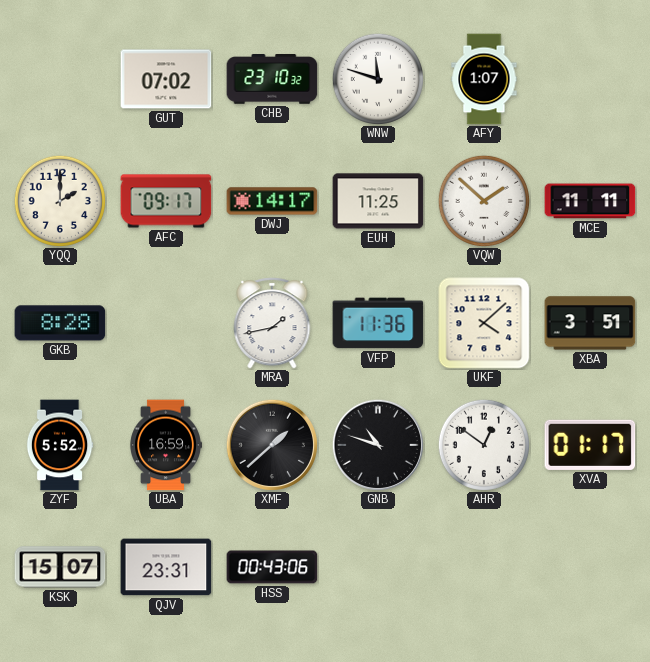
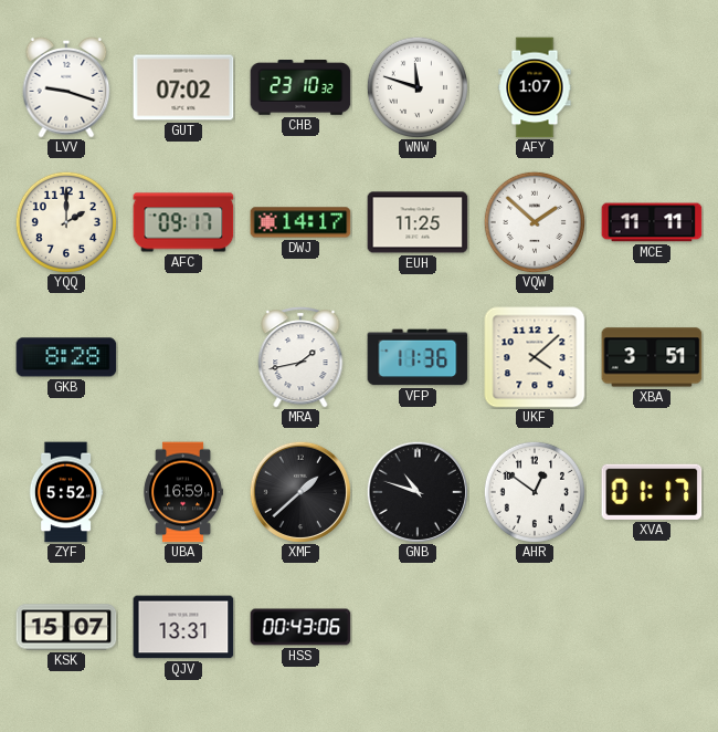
LVV: none -> 9:18 (66, 87)
QJV: 23:31 -> 13:31 (183, 627)
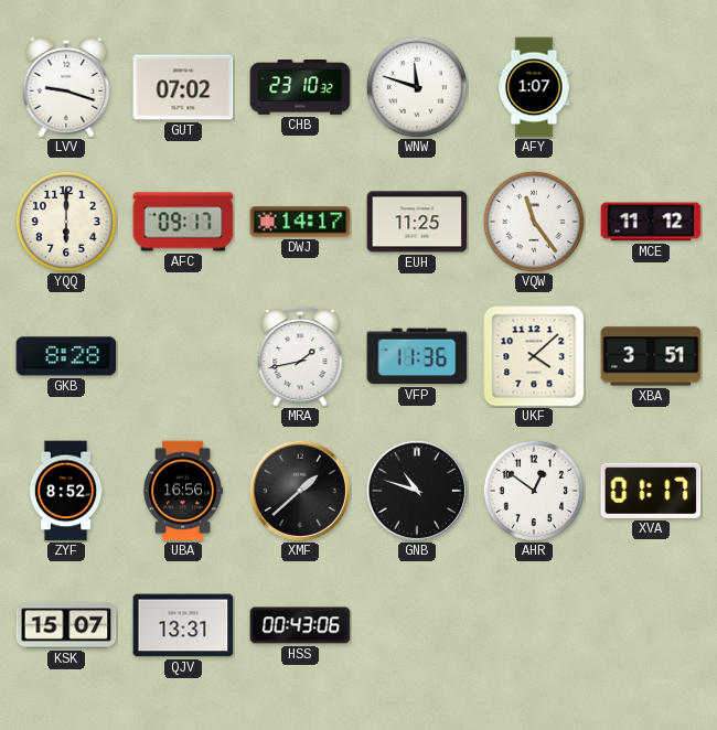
YQQ: 2:00 -> 6:00 (66, 222)
VQW: 1:52 -> 11:24 (534, 222)
MCE: 11:11 -> 11:12 (651, 222)
ZYF: 5:52 -> 8:52 (66, 491)
UBA: 16:59 -> 16:56 (183, 491)
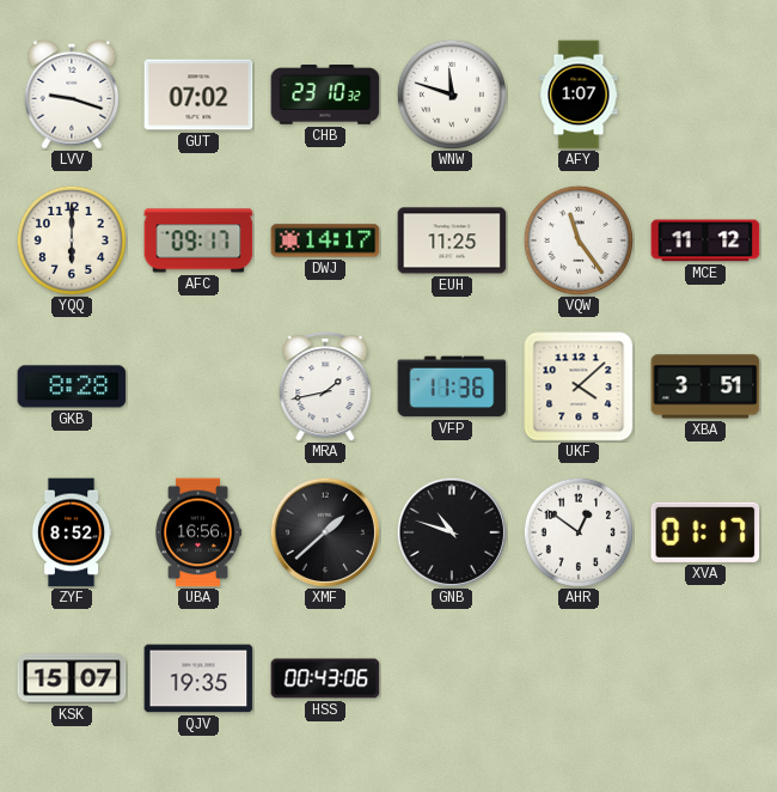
QJV: 13:31 -> 19:35 (198, 678)
